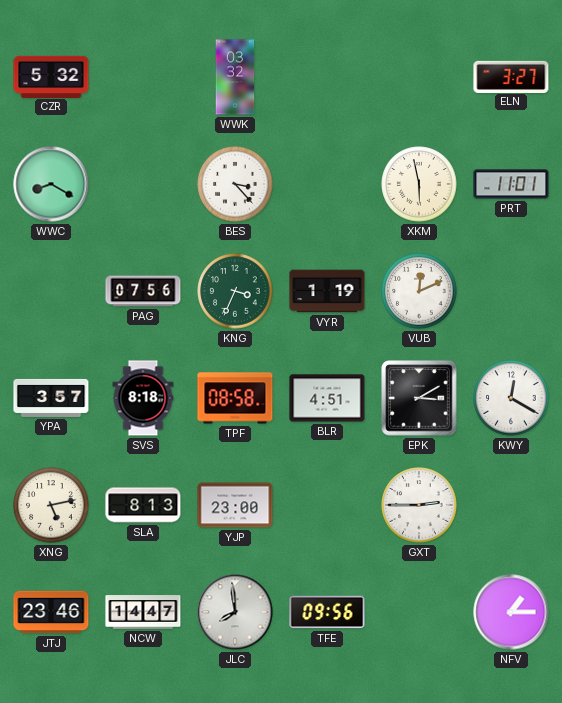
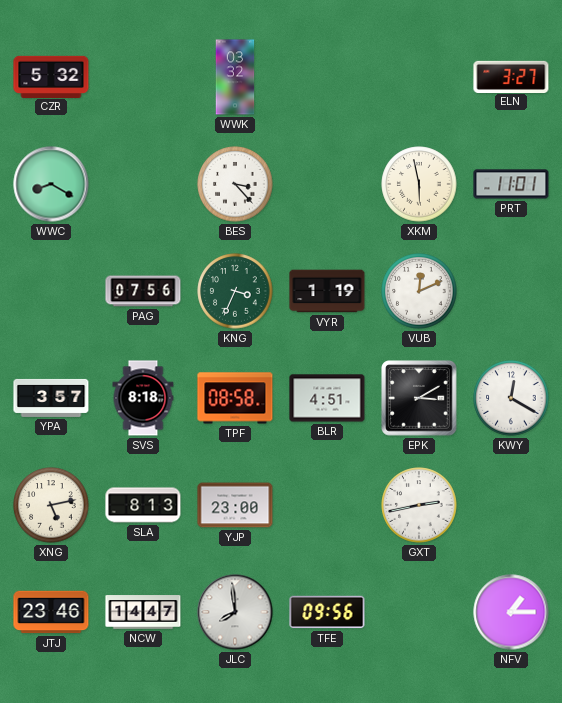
GXT: 2:45 -> 2:43 (419, 505)
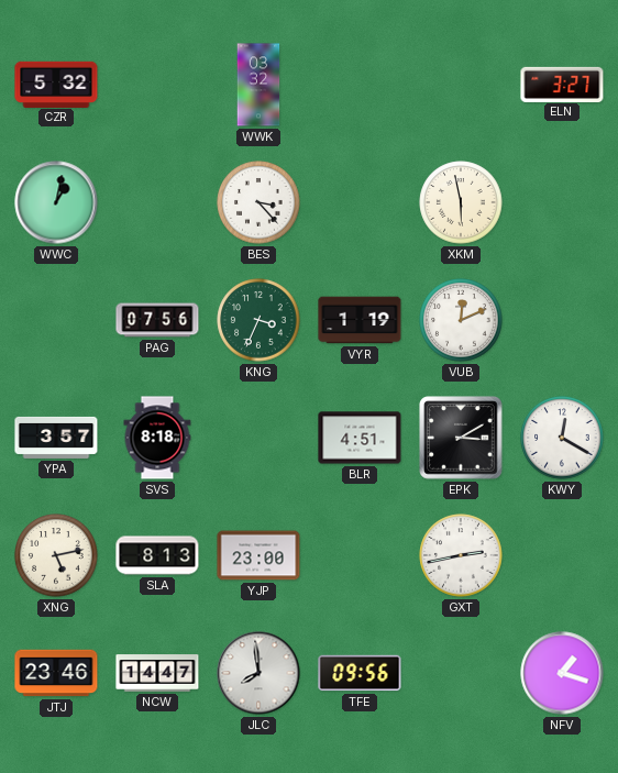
WWC: 8:20 -> 1:02 (56, 202)
PRT: 11:01 -> none (511, 184)
TPF: 08:58 -> none (235, 398)
NFV: 1:15 -> 1:18 (562, 673)
